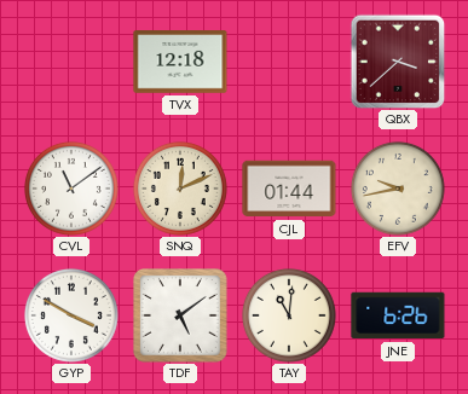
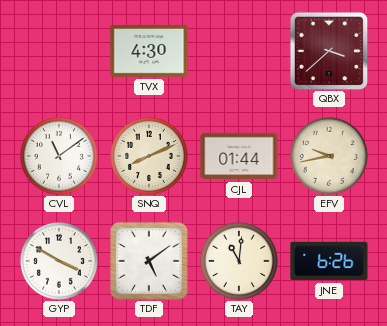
TVX: 12:18 -> 4:30 (149, 52)
SNQ: 12:11 -> 8:11 (149, 156)
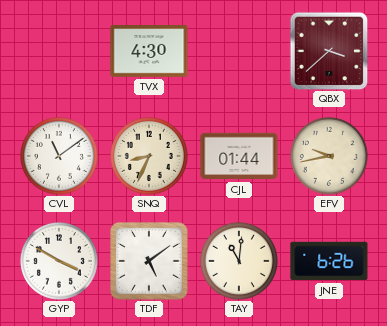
SNQ: 8:11 -> 8:34 (149, 156)
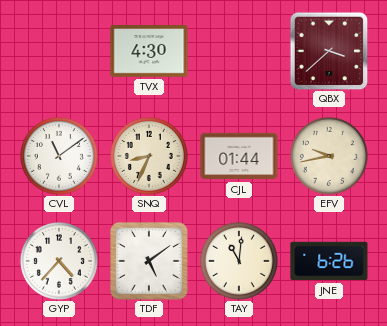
GYP: 3:50 -> 4:37 (59, 261)
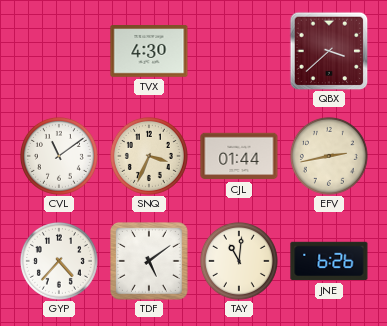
SNQ: 8:34 -> 3:34 (149, 156)
EFV: 9:43 -> 2:43 (329, 156)
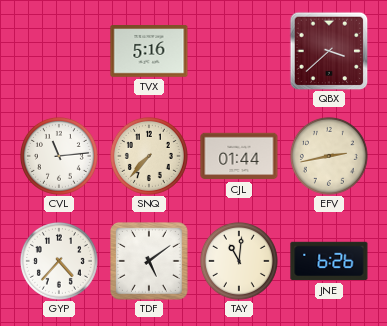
TVX: 4:30 -> 5:16 (149, 52)
CVL: 11:09 -> 11:14 (59, 156)
SNQ: 3:34 -> 7:37 (149, 156)
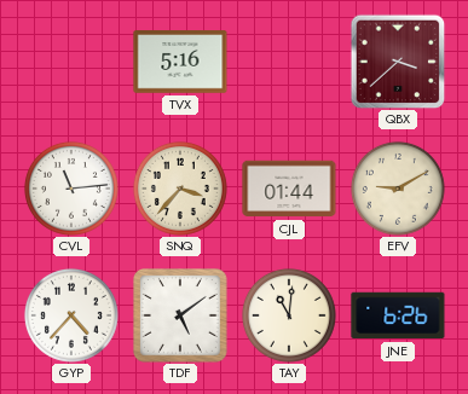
SNQ: 7:37 -> 3:37 (180, 189)
EFV: 2:43 -> 9:10 (398, 189)
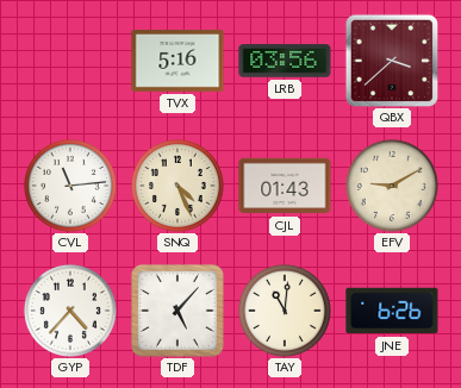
LRB: none -> 03:56 (285, 61)
SNQ: 3:37 -> 4:26 (177, 186)
CJL: 01:44 -> 01:43 (285, 186)
TDF: 5:09 -> 5:07 (179, 312)
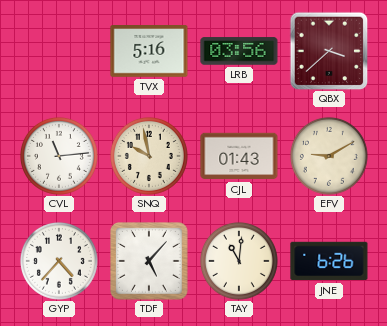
SNQ: 4:26 -> 9:58 (149, 156)
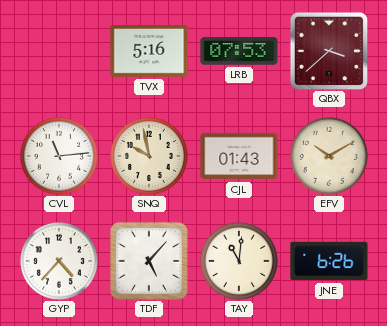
LRB: 03:56 -> 07:53 (239, 51)
EFV: 9:10 -> 10:10 (329, 156)
